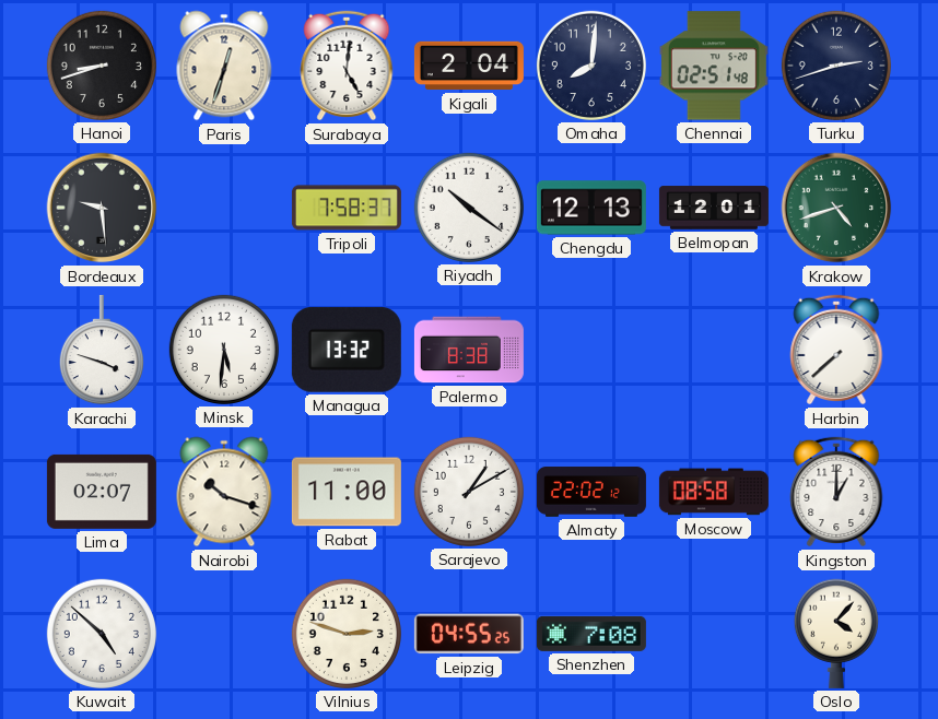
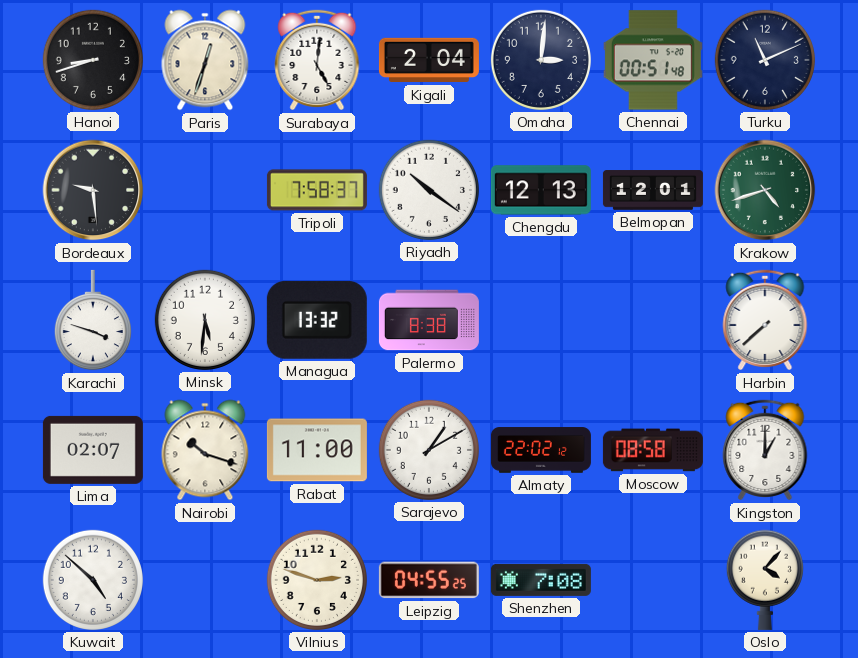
Omaha: 8:01 -> 3:01 (541, 60)
Chennai: 02:51 -> 00:51 (653, 60)
Turku: 2:42 -> 11:11 (765, 60)
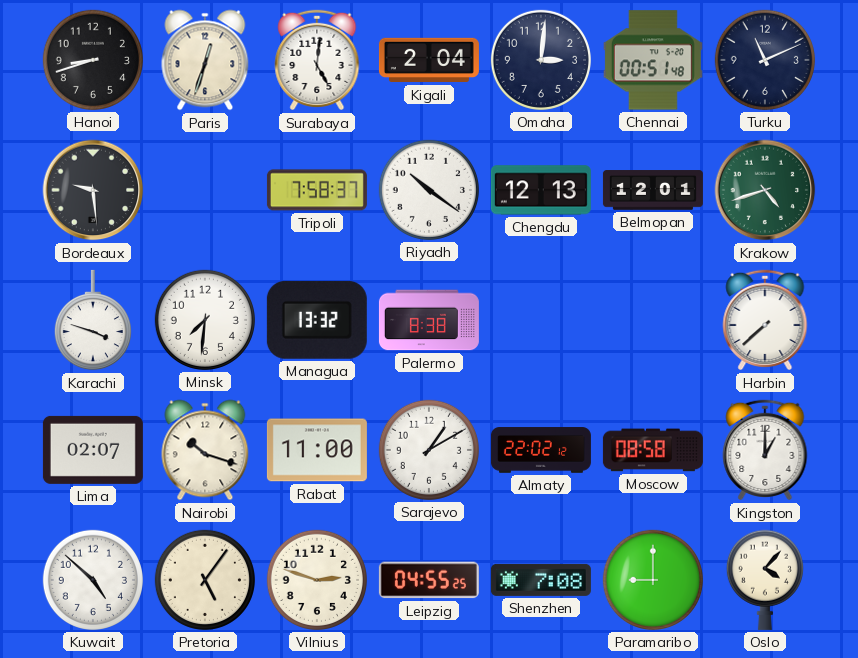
Minsk: 5:31 -> 7:31 (205, 320)
Pretoria: none -> 5:06 (205, 580)
Paramaribo: none -> 9:00 (653, 580)
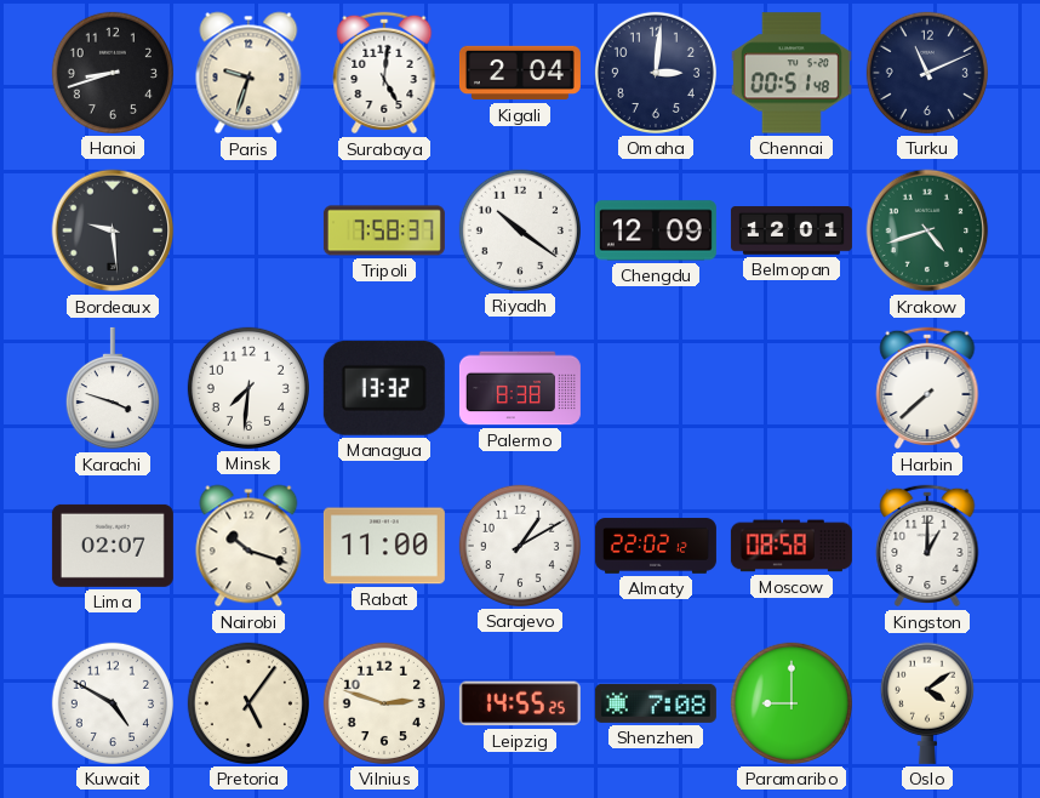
Paris: 12:33 -> 9:33 (248, 73)
Chengdu: 12:13 -> 12:09 (656, 230)
Kuwait: 4:52 -> 4:50 (113, 703)
Leipzig: 04:55 -> 14:55 (520, 703)
Oslo: 4:07 -> 4:09 (927, 703)
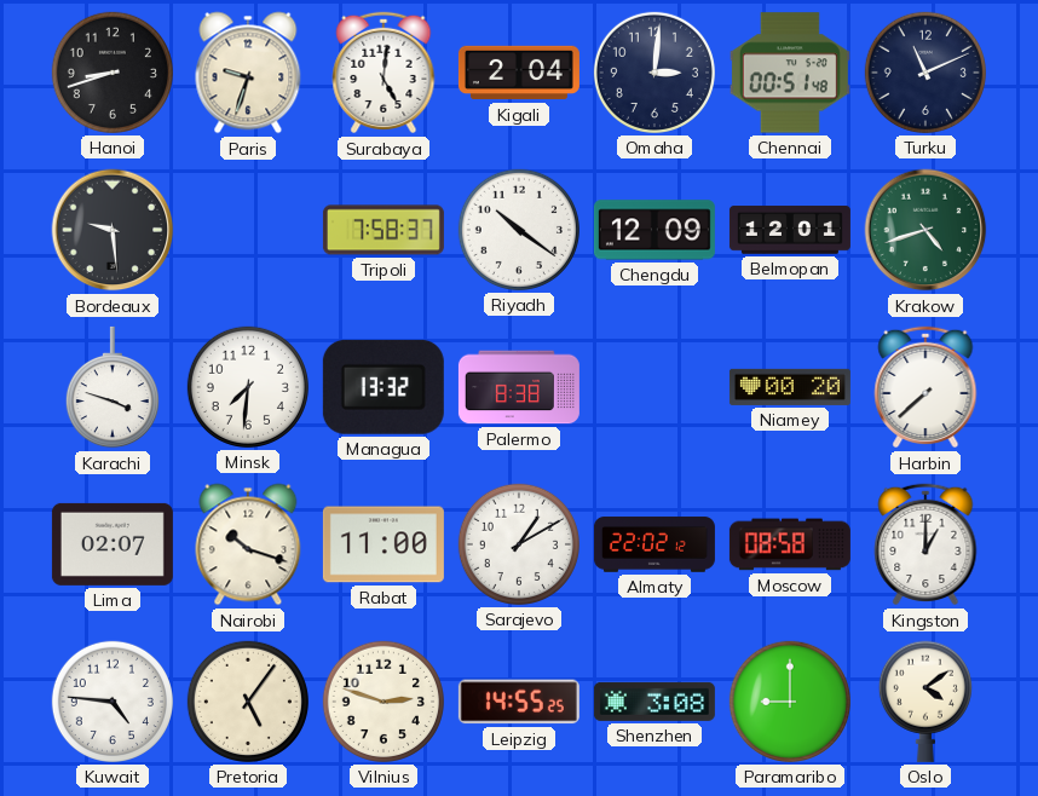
Niamey: none -> 00:20 (790, 387)
Kuwait: 4:50 -> 4:46 (113, 702)
Shenzhen: 7:08 -> 3:08 (654, 702)
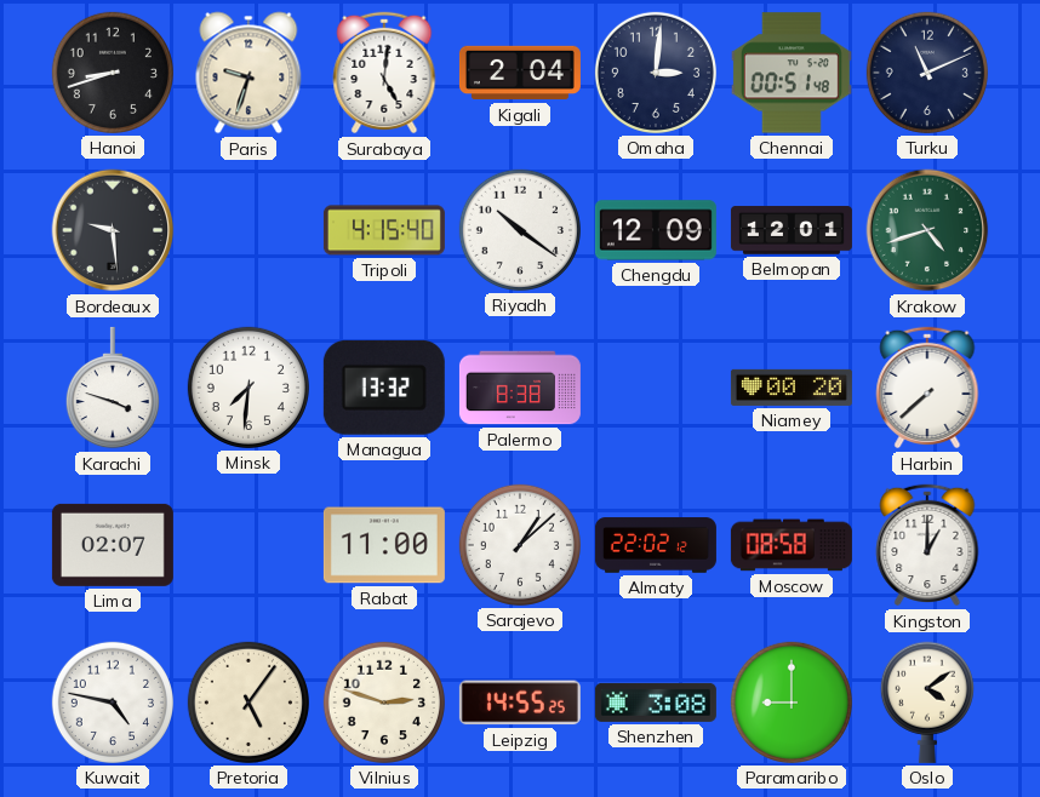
Tripoli: 7:58 -> 4:15 (384, 230)
Nairobi: 10:18 -> none (248, 544)
Sarajevo: 1:10 -> 1:08 (520, 545)
Kuwait: 4:46 -> 4:47 (113, 703)
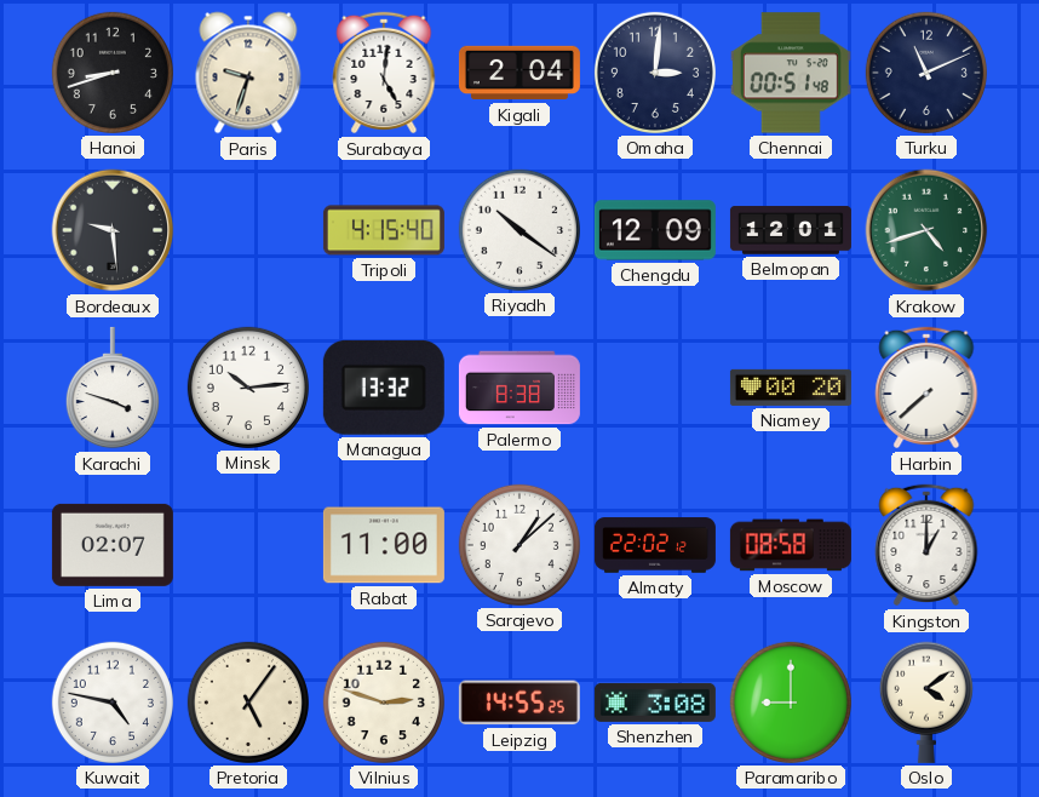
Minsk: 7:31 -> 10:14 (248, 388)
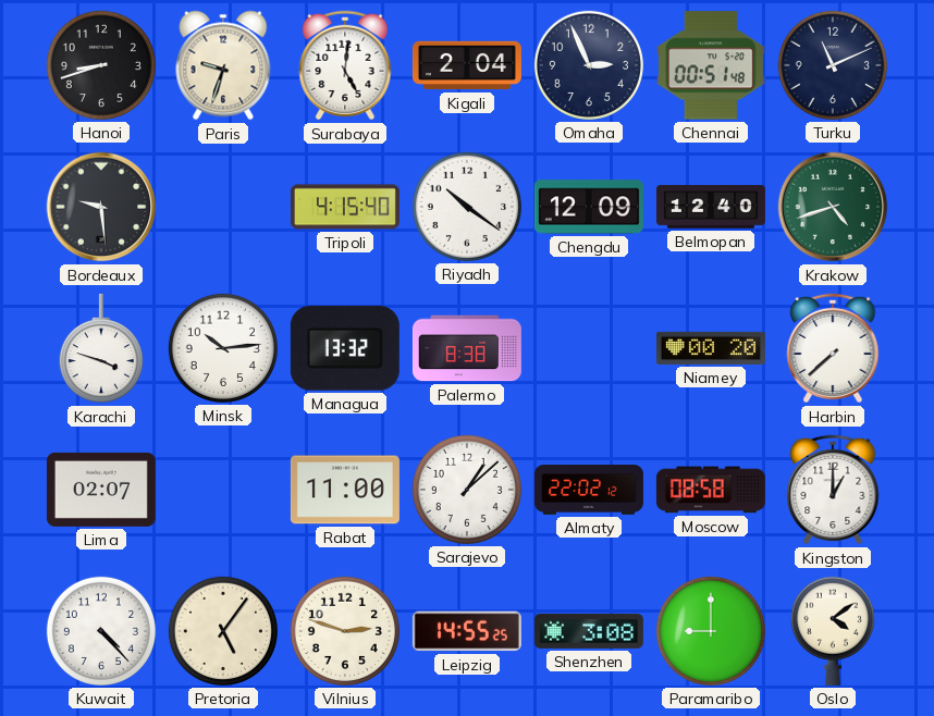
Omaha: 3:01 -> 2:56 (589, 65)
Belmopan: 12:01 -> 12:40 (711, 207)
Kuwait: 4:47 -> 4:23 (101, 631)
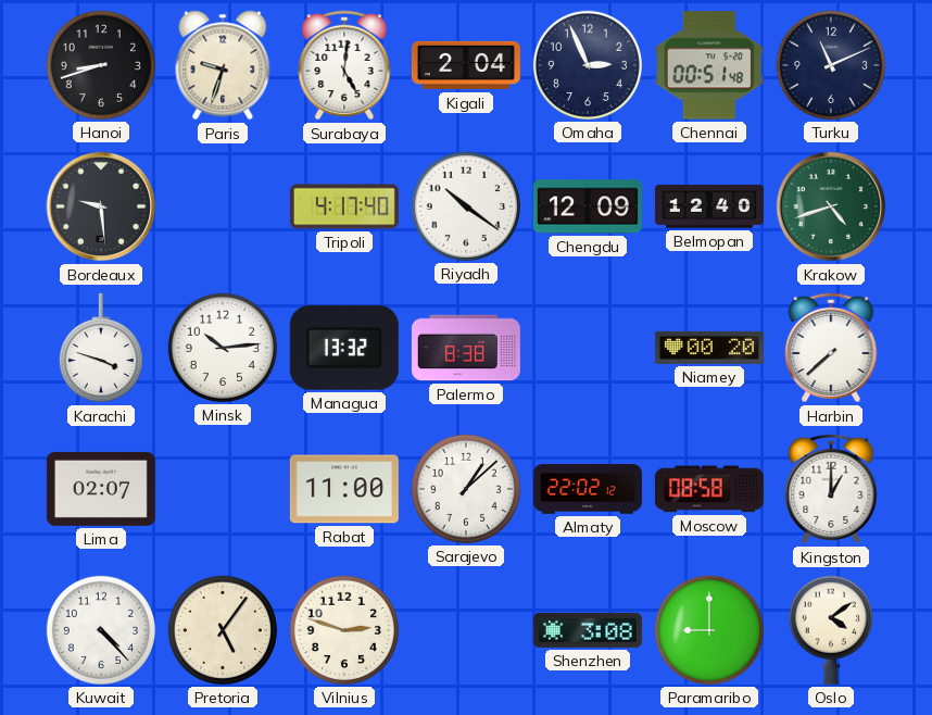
Tripoli: 4:15 -> 4:17 (344, 206)
Leipzig: 14:55 -> none (467, 631)
